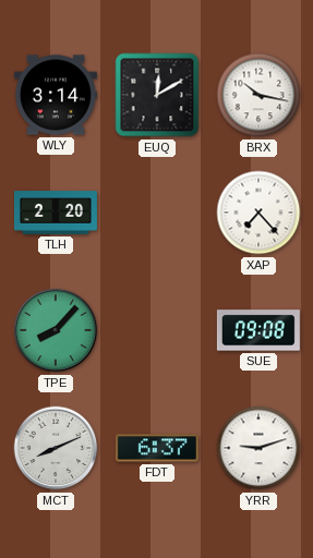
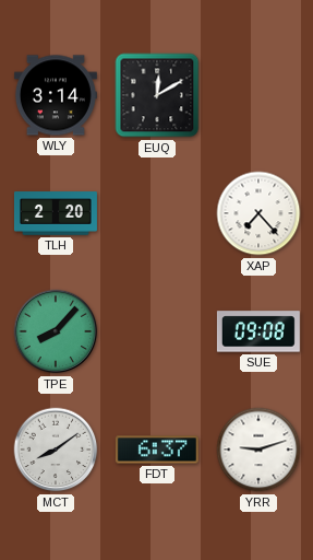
BRX: 10:17 -> none (258, 95)
MCT: 8:11 -> 8:09 (56, 450)
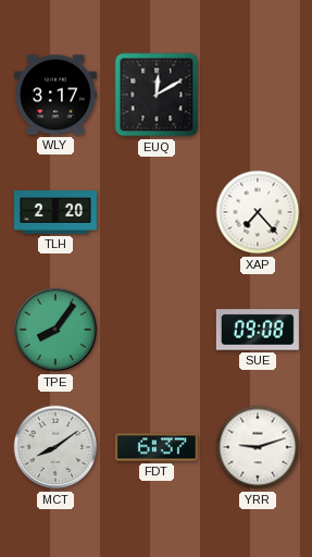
WLY: 3:14 -> 3:17 (55, 95)
TPE: 8:07 -> 8:06 (55, 330)
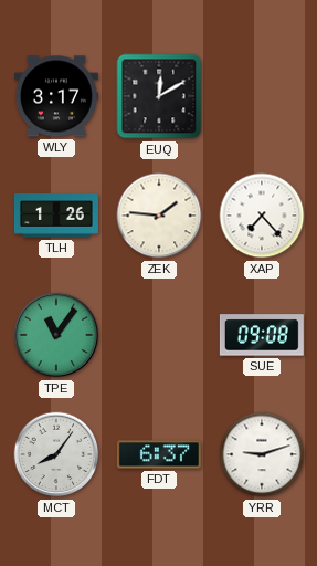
TLH: 2:20 -> 1:26 (56, 216)
ZEK: none -> 1:46 (159, 216)
TPE: 8:06 -> 11:06 (56, 335)
MCT: 8:09 -> 8:06 (56, 454)
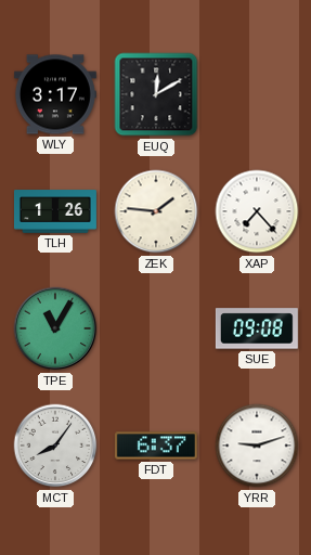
TPE: 11:06 -> 11:05 (55, 328)
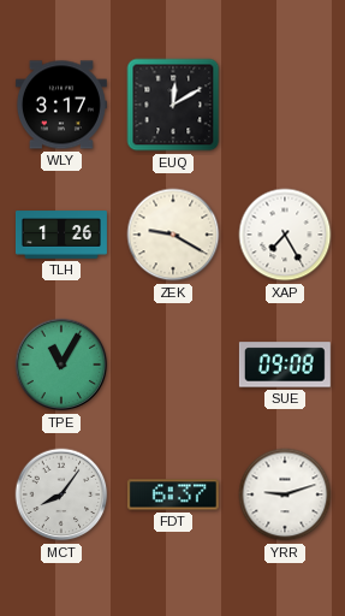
ZEK: 1:46 -> 9:20 (173, 235)
XAP: 7:23 -> 7:25 (285, 235)
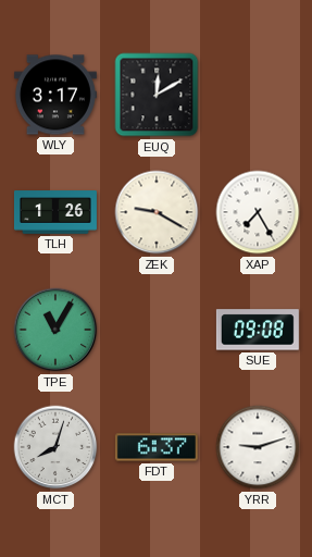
MCT: 8:06 -> 8:03 (55, 447)
